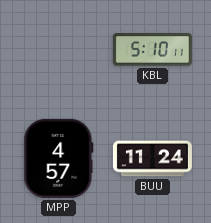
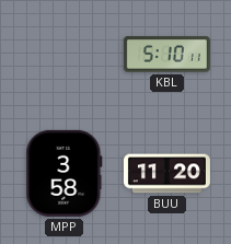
MPP: 4:57 -> 3:58 (65, 173)
BUU: 11:24 -> 11:20 (166, 174)
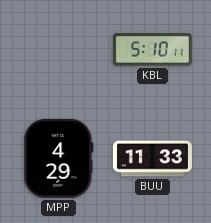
MPP: 3:58 -> 4:29 (59, 158)
BUU: 11:20 -> 11:33 (152, 159)
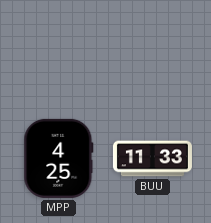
KBL: 5:10 -> none (152, 50)
MPP: 4:29 -> 4:25 (59, 158)
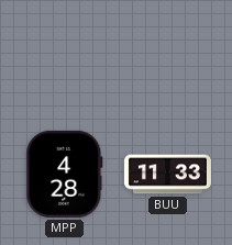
MPP: 4:25 -> 4:28 (65, 174)
